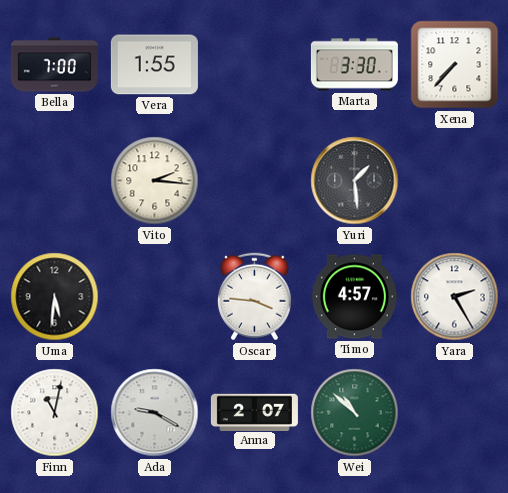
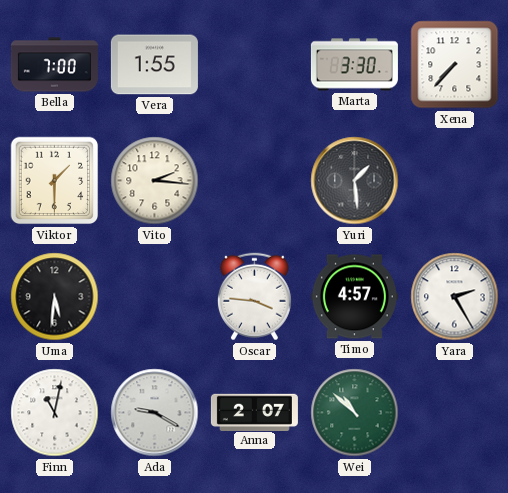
Viktor: none -> 1:30 (55, 181)
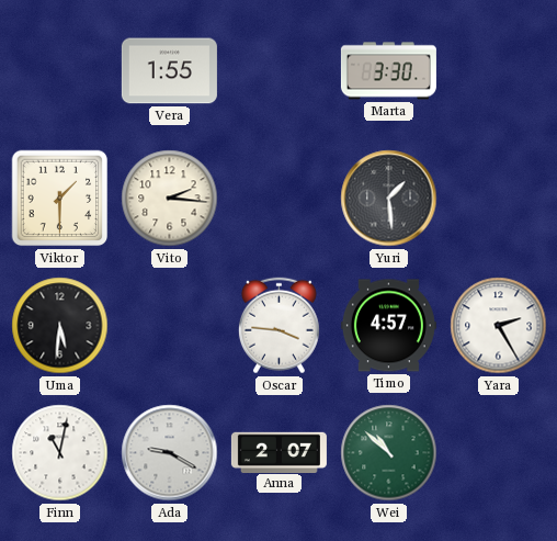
Bella: 7:00 -> none (54, 65)
Xena: 7:37 -> none (455, 65)
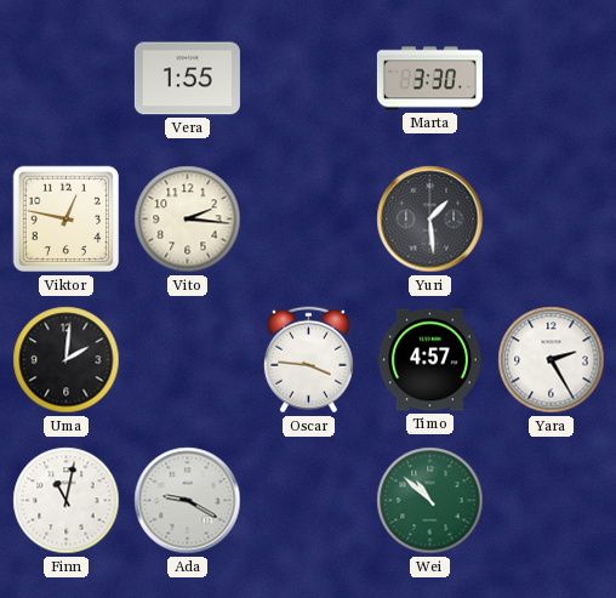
Viktor: 1:30 -> 12:47 (67, 220)
Uma: 5:31 -> 2:01 (67, 360)
Anna: 2:07 -> none (278, 452)
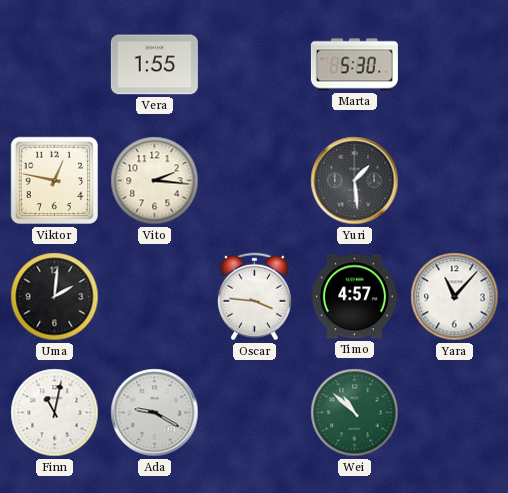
Marta: 3:30 -> 5:30 (354, 65)
Yara: 2:25 -> 11:07 (455, 297)
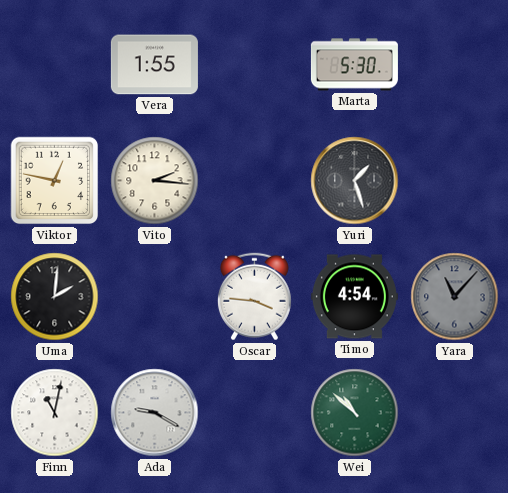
Yuri: 1:29 -> 1:27 (355, 181)
Timo: 4:57 -> 4:54 (354, 297)
Yara dial: white -> grey (455, 297)
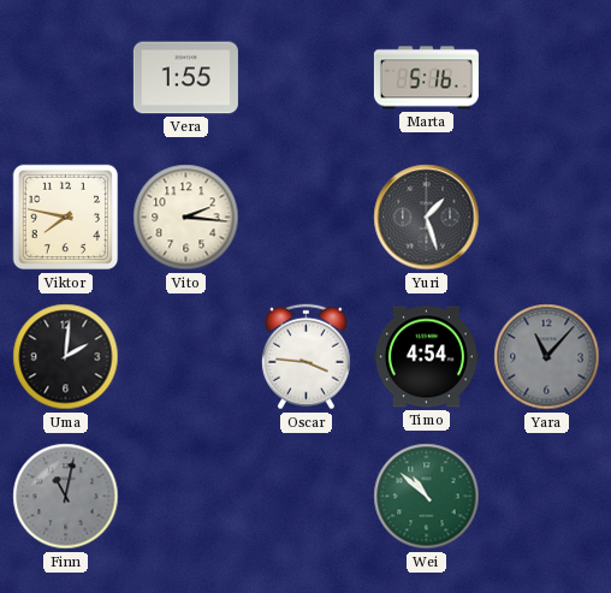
Marta: 5:30 -> 5:16 (426, 78)
Viktor: 12:47 -> 7:47 (66, 218)
Finn dial: white -> grey (66, 497)
Ada: 9:20 -> none (155, 413)
